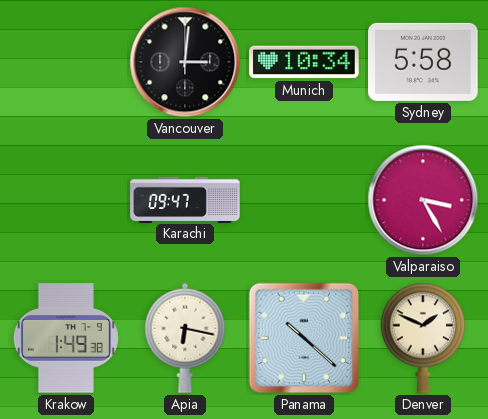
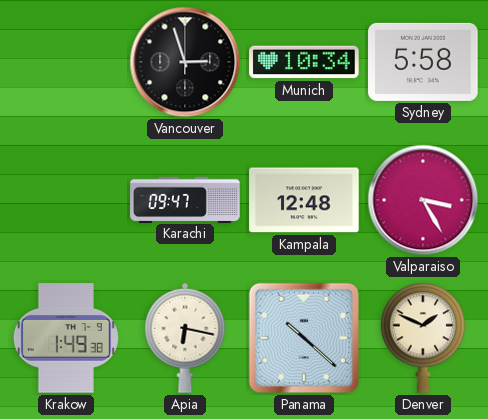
Vancouver: 3:01 -> 2:57 (185, 62)
Kampala: none -> 12:48 (304, 200)
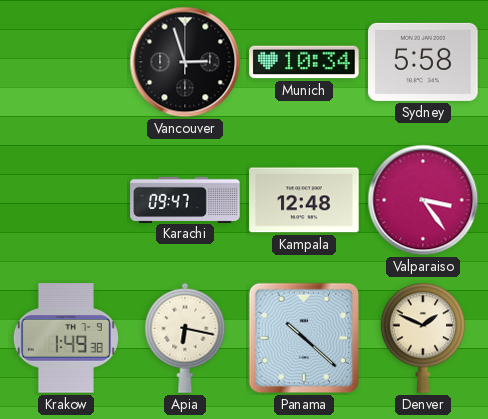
Valparaiso: 3:25 -> 3:24 (423, 200)
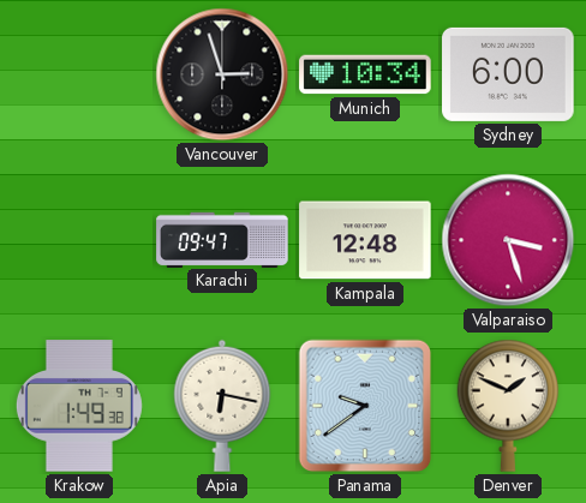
Sydney: 5:58 -> 6:00 (508, 74)
Valparaiso: 3:24 -> 3:27 (508, 240)
Panama: 10:22 -> 9:39 (365, 406)
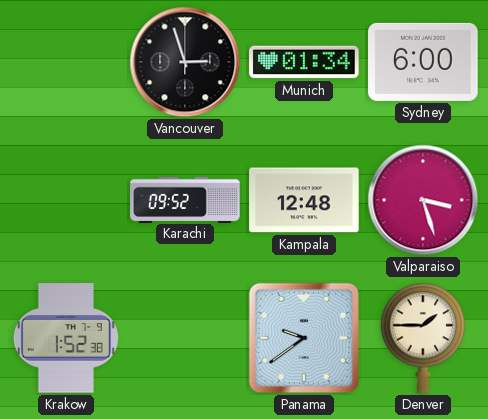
Munich: 10:34 -> 01:34 (304, 62)
Karachi: 09:47 -> 09:52 (185, 199)
Krakow: 1:49 -> 1:52 (66, 338)
Apia: 6:17 -> none (222, 406)
Denver: 1:49 -> 1:45 (423, 338)
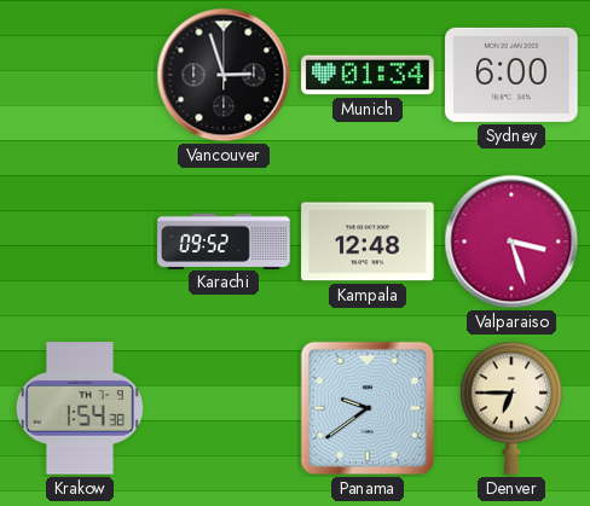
Krakow: 1:52 -> 1:54 (80, 408)
Denver: 1:45 -> 6:45 (511, 408)
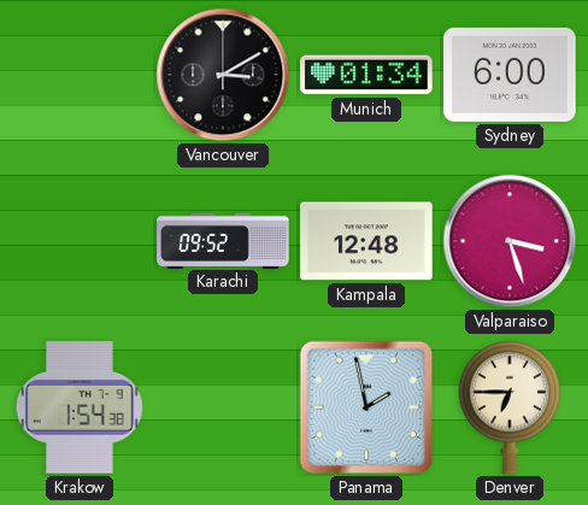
Vancouver: 2:57 -> 3:10 (223, 75)
Panama: 9:39 -> 1:58 (366, 407)
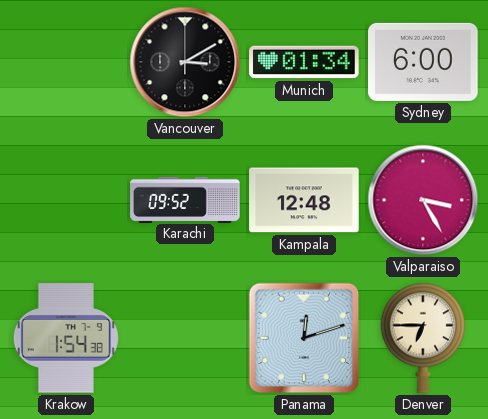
Valparaiso: 3:27 -> 3:25 (423, 200)
Panama: 1:58 -> 12:12 (304, 338)
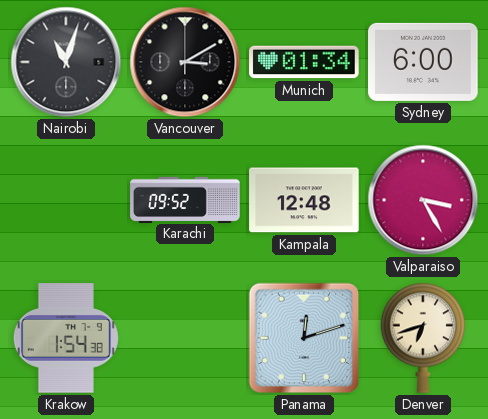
Nairobi: none -> 11:03 (66, 62)
Denver: 6:45 -> 6:42 (423, 338)
